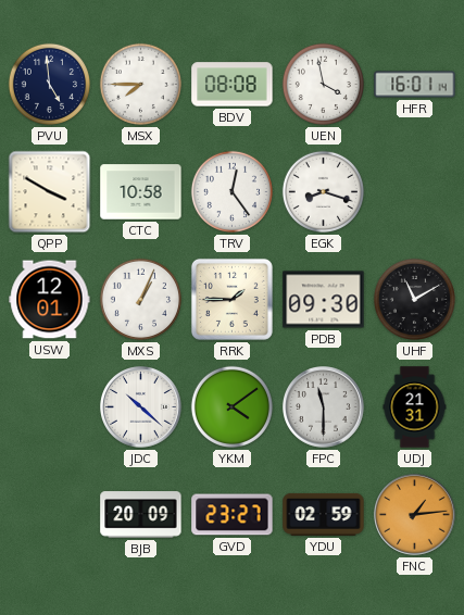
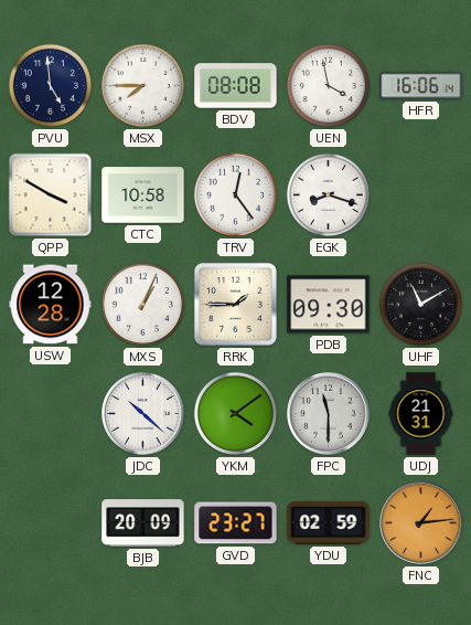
HFR: 16:01 -> 16:06 (421, 86)
USW: 12:01 -> 12:28 (51, 305)
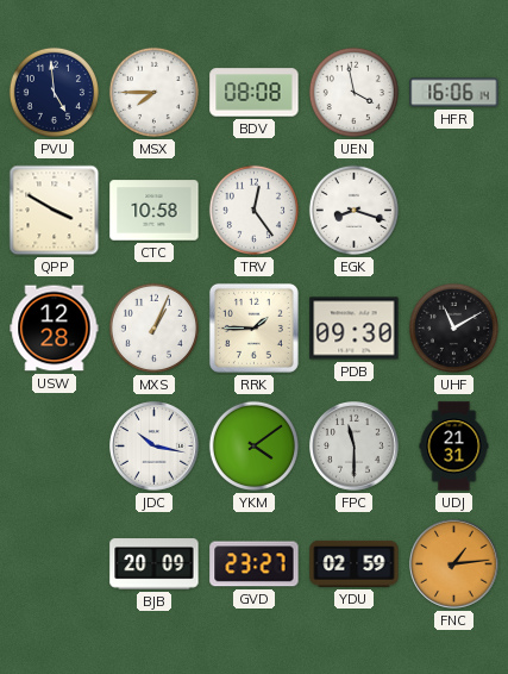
JDC: 10:22 -> 10:17 (155, 447)
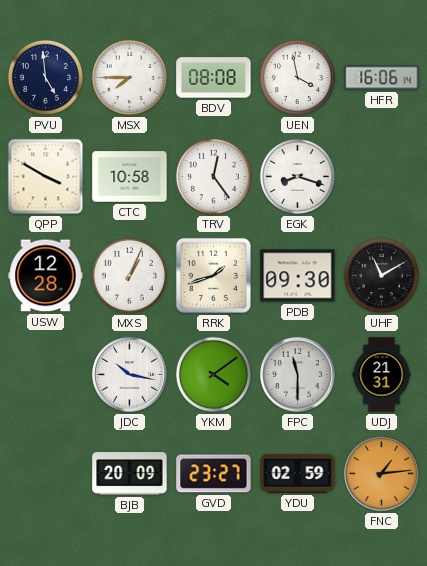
RRK: 1:45 -> 1:42 (213, 275)
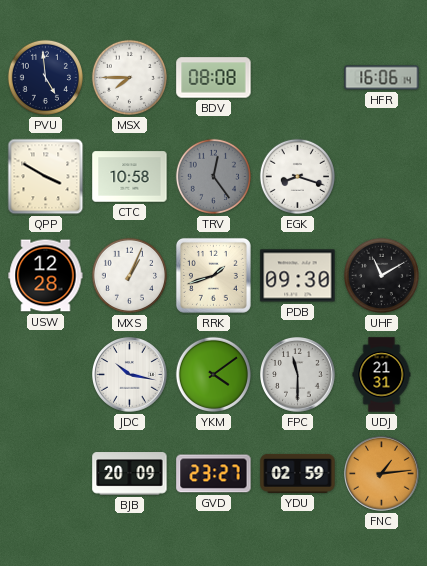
UEN: 3:58 -> none (297, 77)
TRV dial: white -> grey (213, 176)
